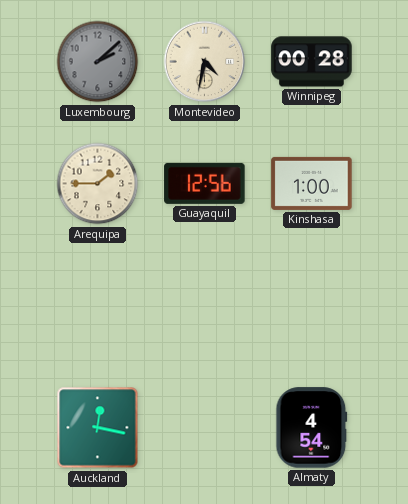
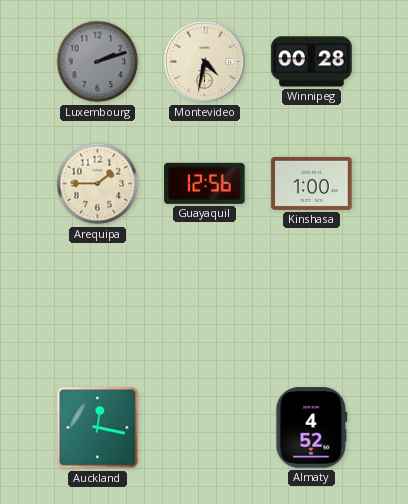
Luxembourg: 2:08 -> 2:12 (98, 62)
Almaty: 4:54 -> 4:52 (312, 428)
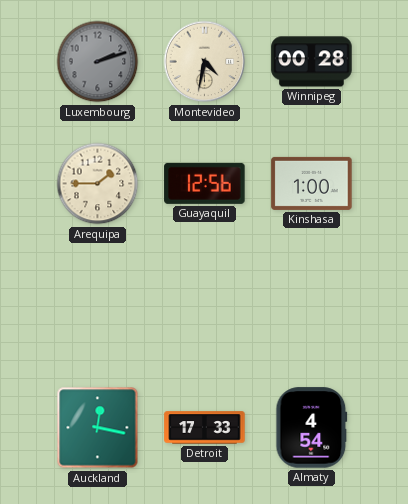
Detroit: none -> 17:33 (205, 428)
Almaty: 4:52 -> 4:54 (312, 428)
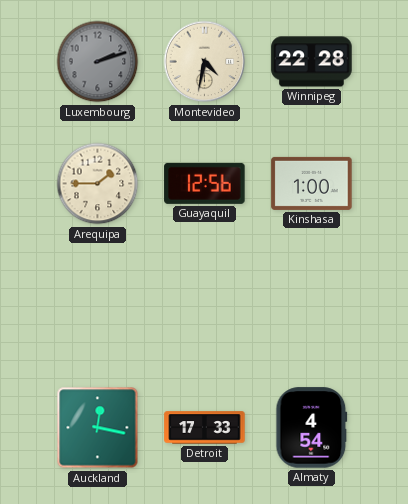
Winnipeg: 00:28 -> 22:28 (312, 62)
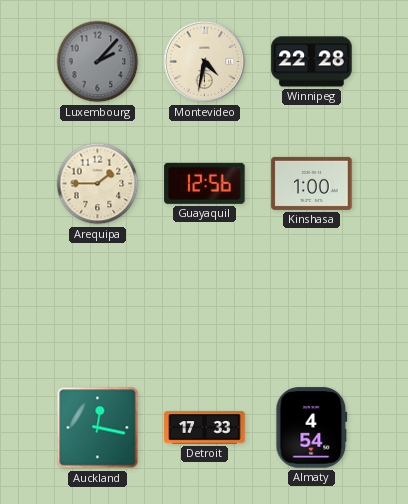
Luxembourg: 2:12 -> 2:07 (98, 62)
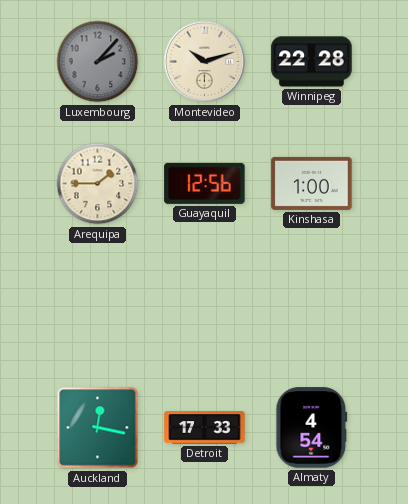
Montevideo: 4:32 -> 10:12 (205, 62)
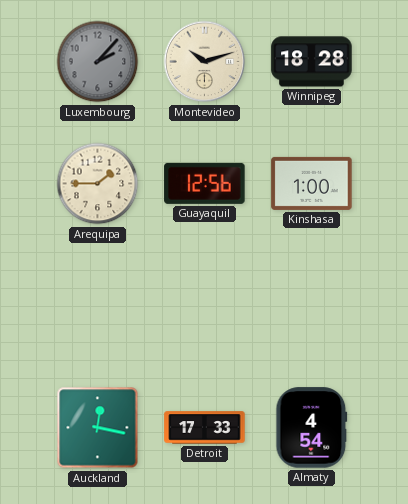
Winnipeg: 22:28 -> 18:28 (312, 62)
